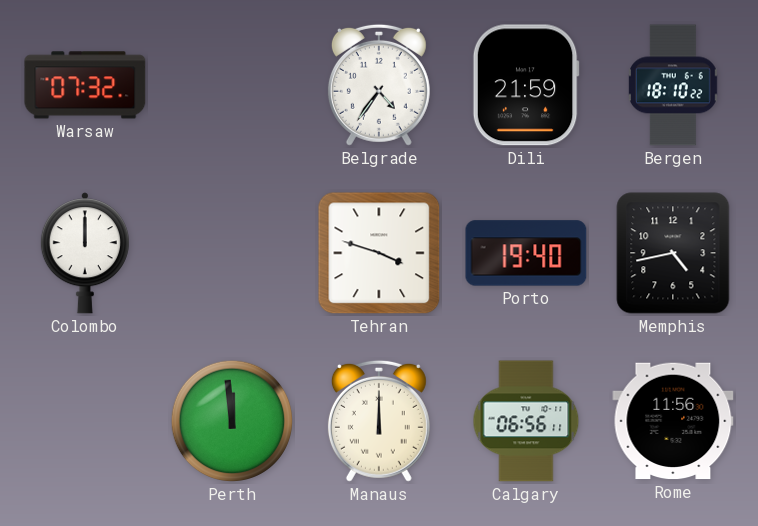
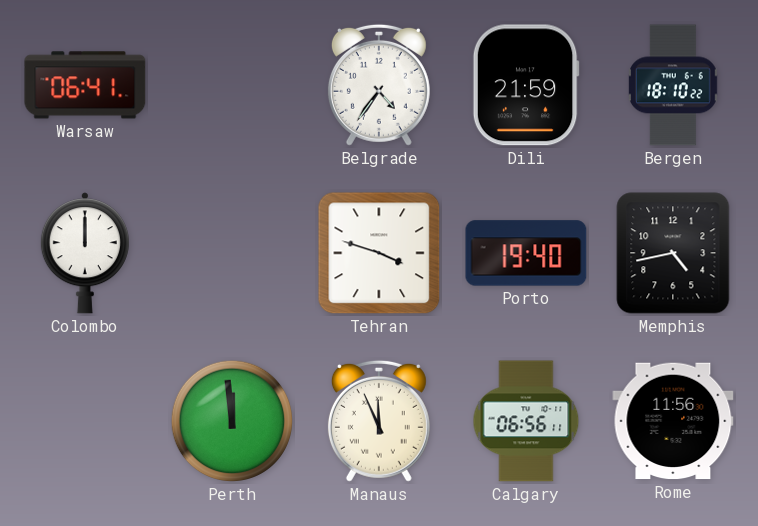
Warsaw: 07:32 -> 06:41 (85, 85)
Manaus: 12:00 -> 11:56 (379, 421)
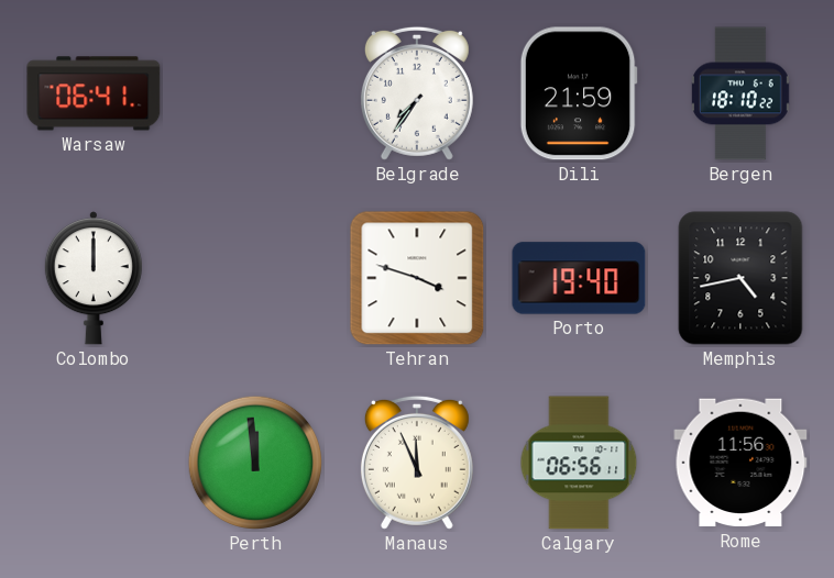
Belgrade: 4:36 -> 7:36 (417, 93)
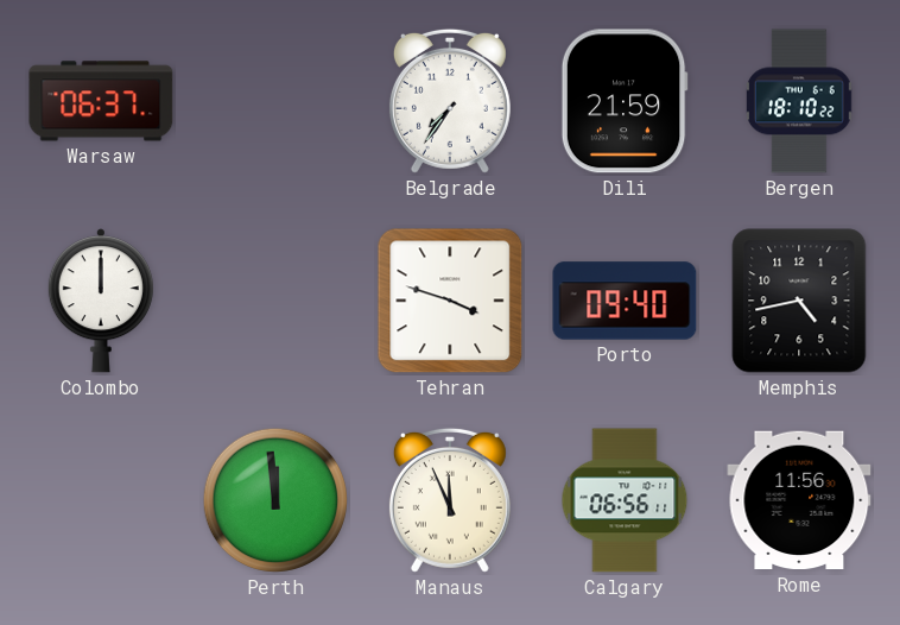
Warsaw: 06:41 -> 06:37 (101, 101)
Porto: 19:40 -> 09:40 (625, 301)
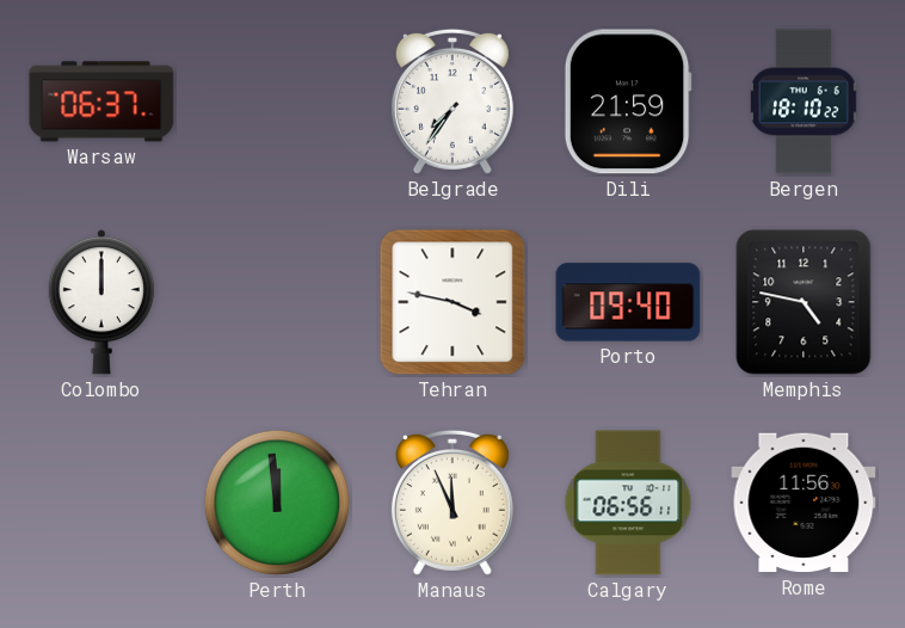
Tehran: 3:48 -> 3:47 (452, 302)
Memphis: 4:43 -> 4:47 (804, 302)
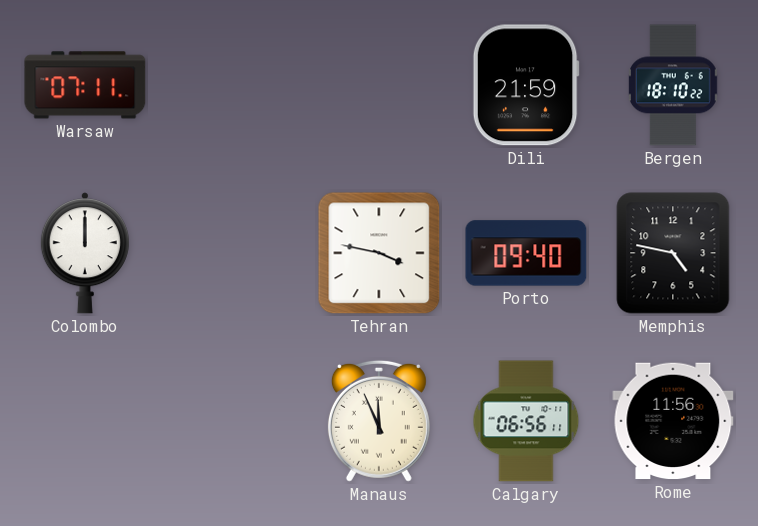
Warsaw: 06:37 -> 07:11 (85, 85)
Belgrade: 7:36 -> none (452, 101)
Perth: 11:59 -> none (277, 503)
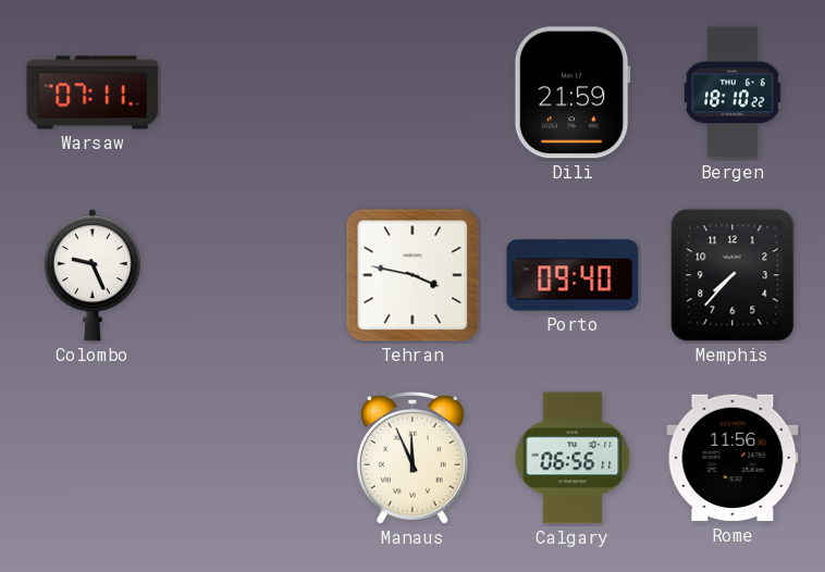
Colombo: 12:00 -> 9:26 (93, 275)
Memphis: 4:47 -> 7:37 (732, 275)
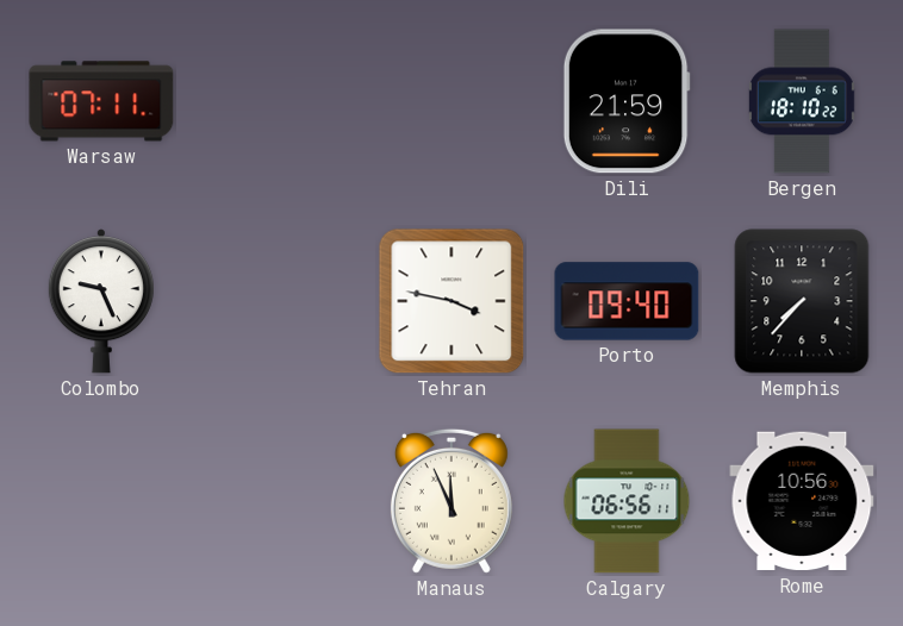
Rome: 11:56 -> 10:56 (802, 501)
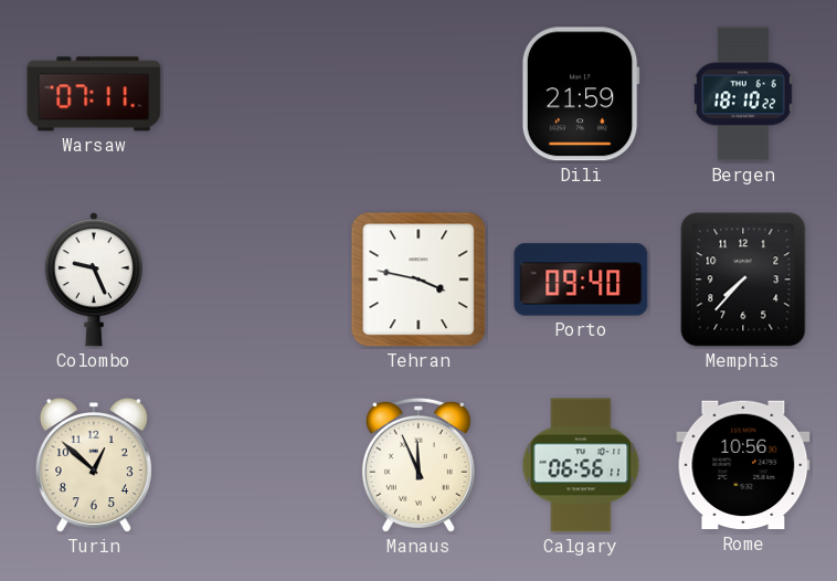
Turin: none -> 12:52 (94, 466)
